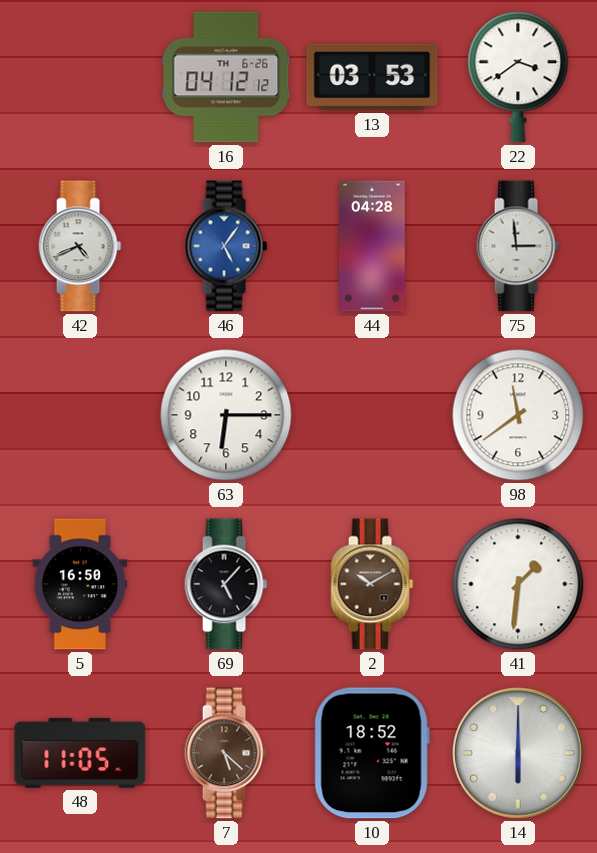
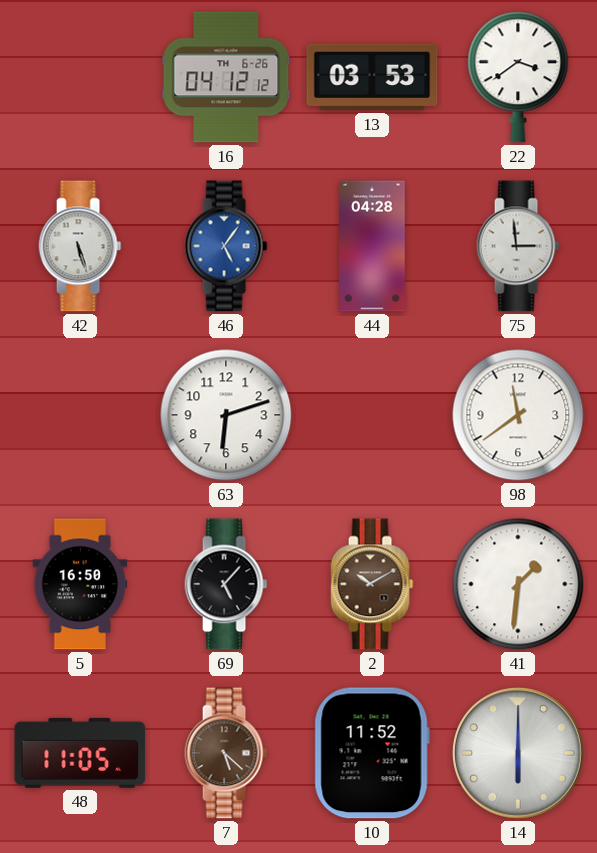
42: 4:41 -> 5:27 (80, 246)
63: 6:15 -> 6:12 (226, 415)
10: 18:52 -> 11:52 (372, 753)
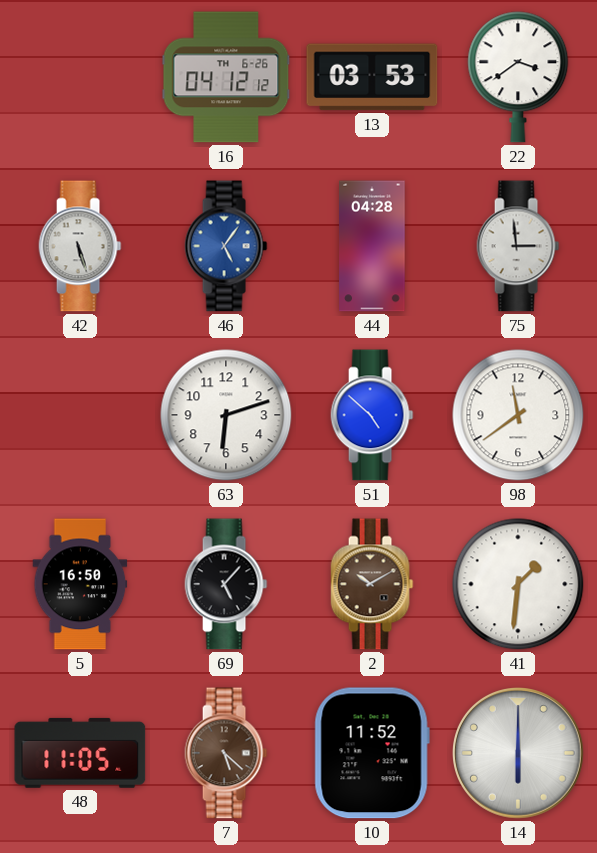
51: none -> 4:52 (372, 415)
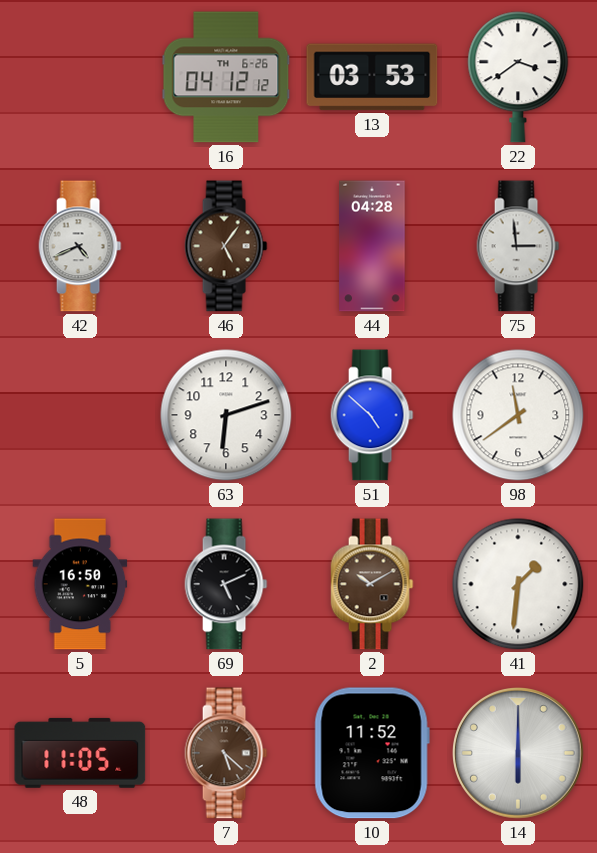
42: 5:27 -> 4:41 (80, 246)
46 dial: blue -> brown (226, 246)
69: 5:07 -> 5:11 (226, 584)
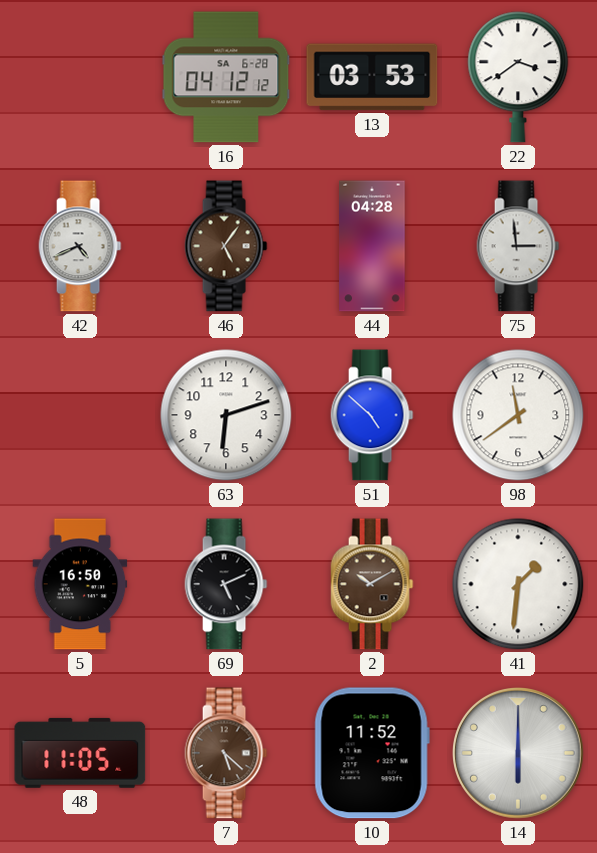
16 date: TH 6-26 -> SA 6-28 (226, 77)
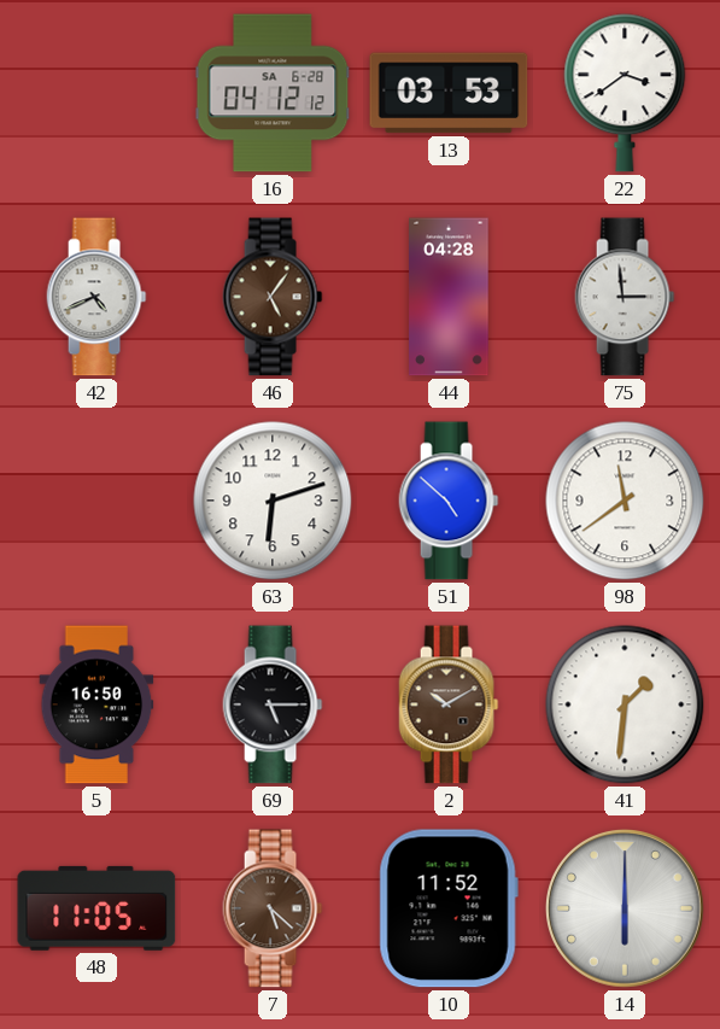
69: 5:11 -> 5:15 (273, 704)
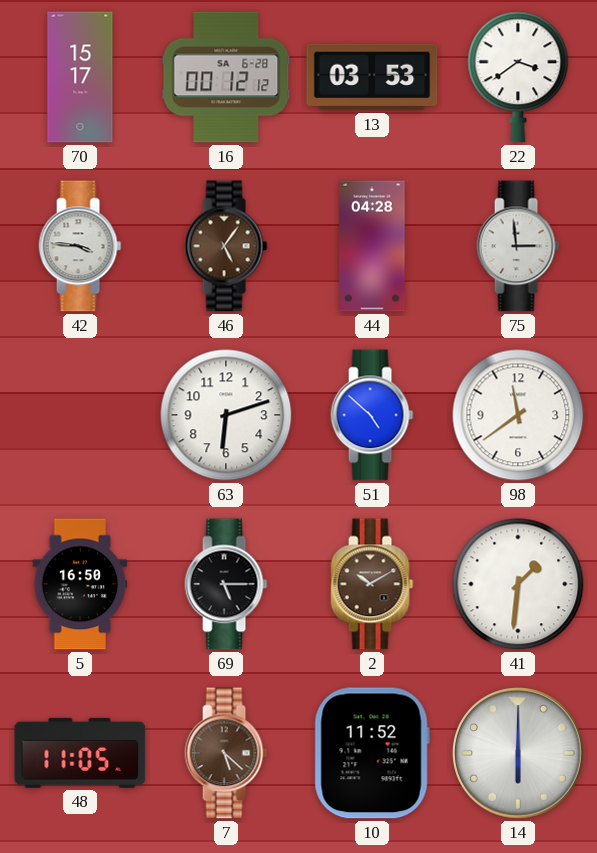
70: none -> 15:17 (80, 77)
16: 04:12 -> 00:12 (226, 77)
42: 4:41 -> 3:46 (80, 246)
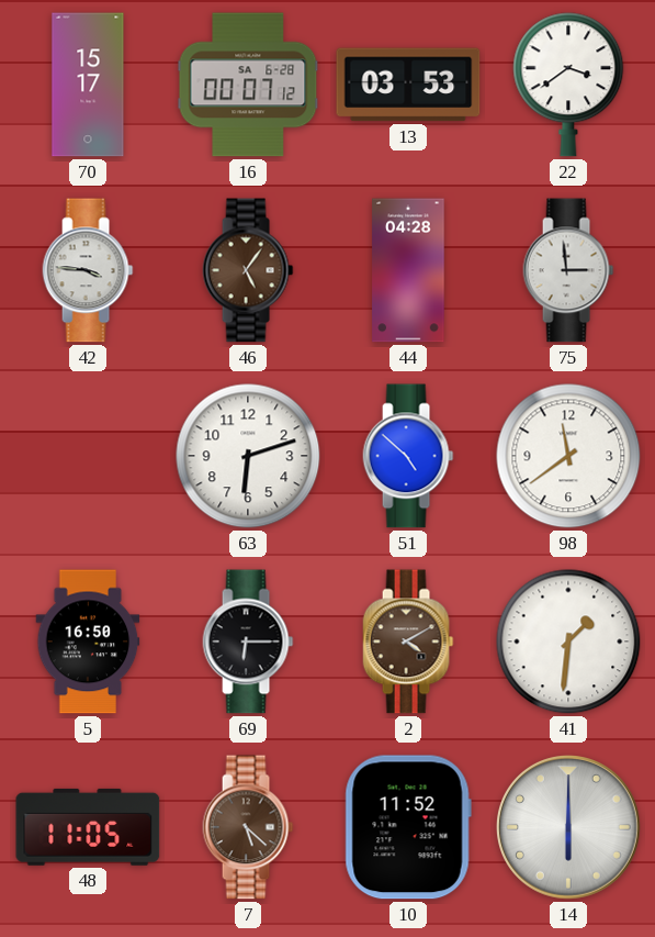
16: 00:12 -> 00:07 (248, 85)
69: 5:15 -> 6:15 (248, 642)
2: 10:10 -> 4:10 (408, 642)
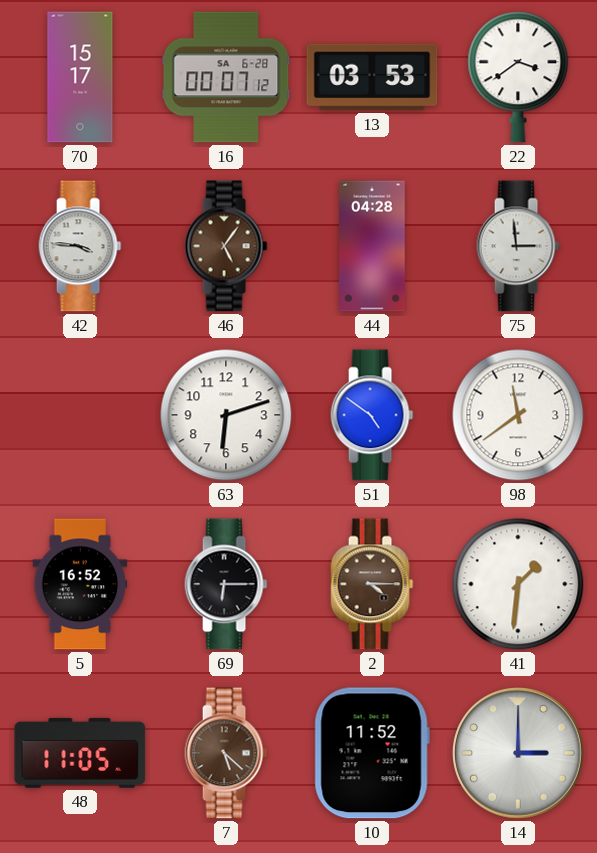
51: 4:52 -> 4:51 (372, 415)
5: 16:50 -> 16:52 (80, 584)
2: 4:10 -> 4:15 (372, 584)
14: 6:00 -> 3:00 (519, 754)
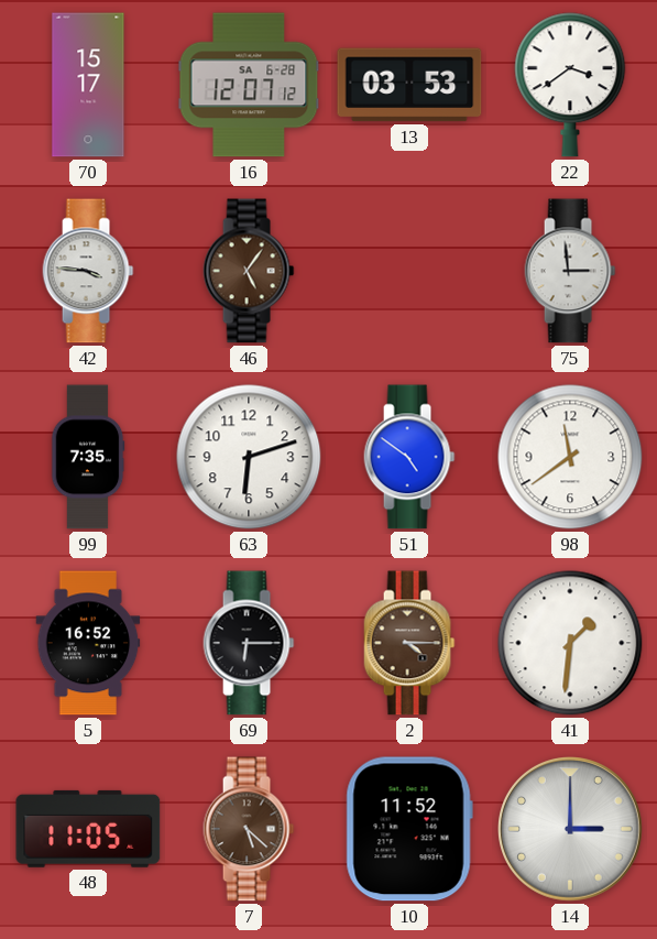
16: 00:07 -> 12:07 (249, 85)
44: 04:28 -> none (372, 246)
99: none -> 7:35 (88, 457)
